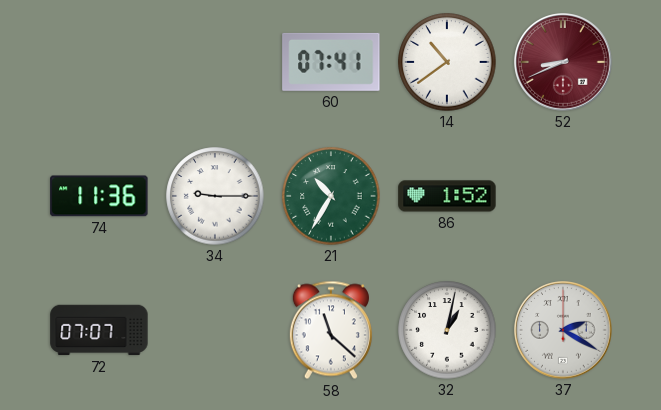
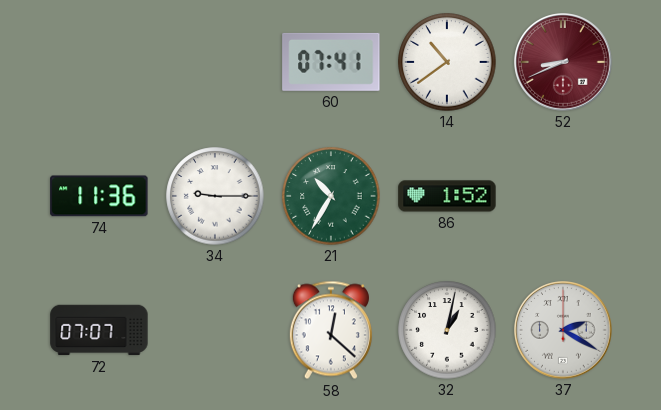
58: 11:22 -> 12:22 (331, 330)
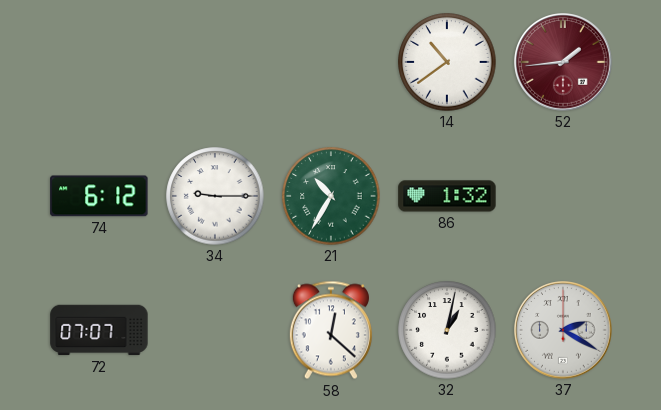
60: 07:41 -> none (331, 62)
52: 8:41 -> 1:44 (564, 63)
74: 11:36 -> 6:12 (99, 196)
86: 1:52 -> 1:32 (447, 196)
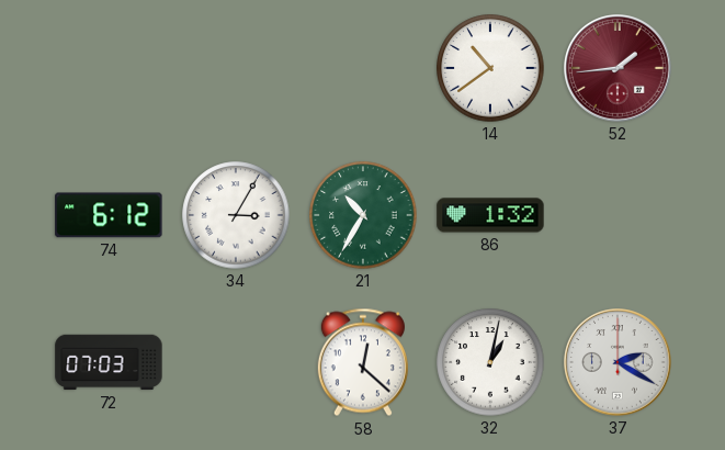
34: 9:15 -> 3:05 (236, 215)
72: 07:07 -> 07:03 (109, 362)
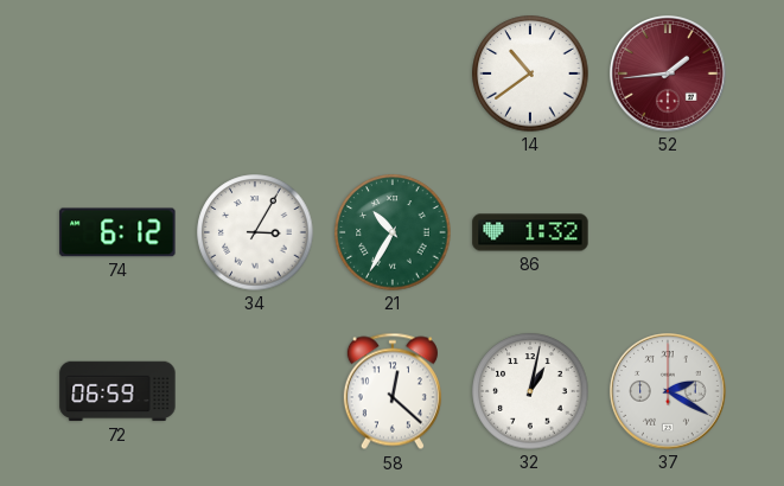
72: 07:03 -> 06:59 (117, 391)
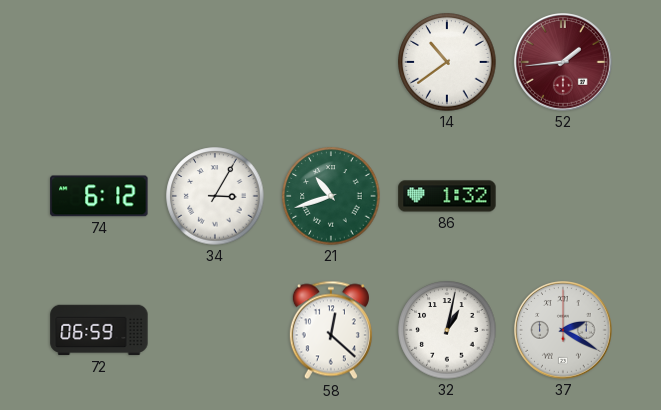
21: 10:35 -> 10:42 (331, 196)
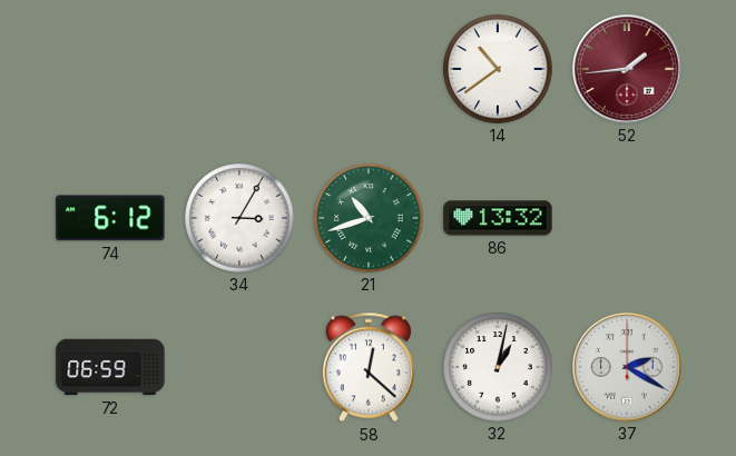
86: 1:32 -> 13:32 (498, 218)
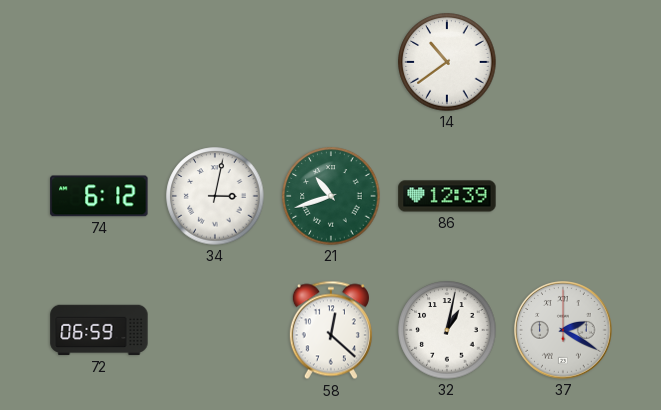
52: 1:44 -> none (628, 70)
34: 3:05 -> 3:02 (215, 196)
86: 13:32 -> 12:39 (447, 196)
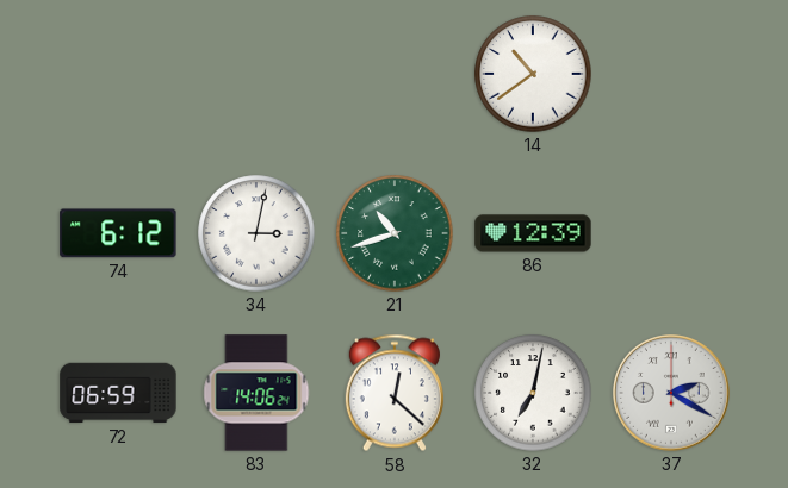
83: none -> 14:06 (256, 393)
32: 1:02 -> 7:02 (533, 393)
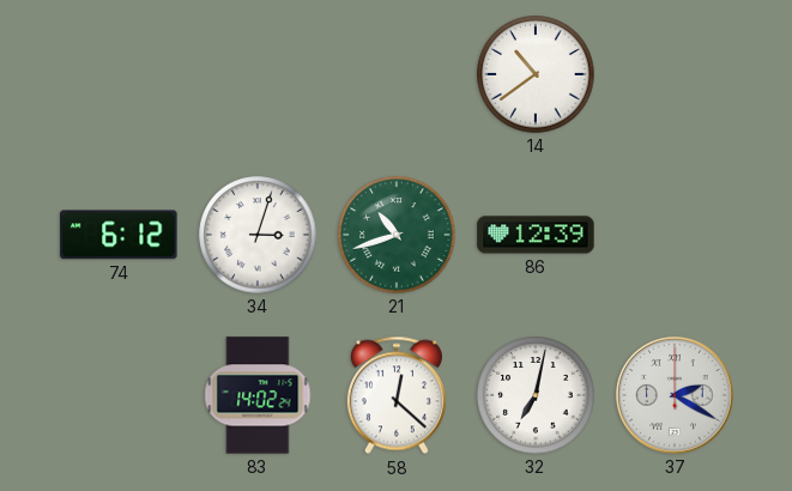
34: 3:02 -> 3:03 (258, 235)
72: 06:59 -> none (118, 393)
83: 14:06 -> 14:02 (258, 395)
